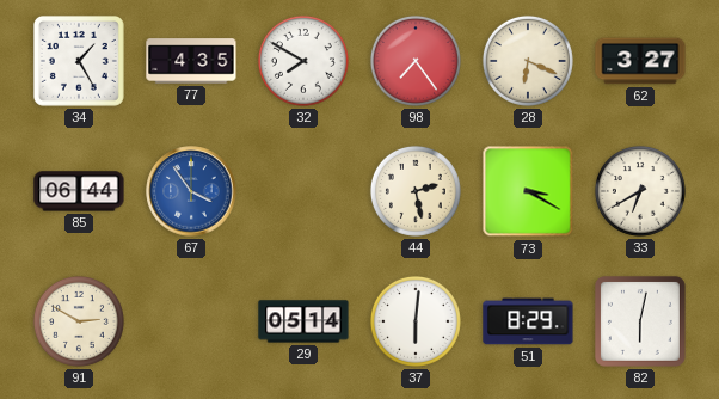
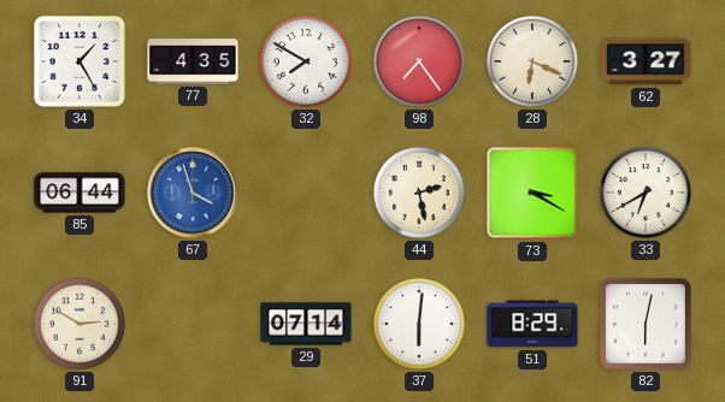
67: 3:54 -> 3:57 (193, 193)
29: 05:14 -> 07:14 (306, 324)
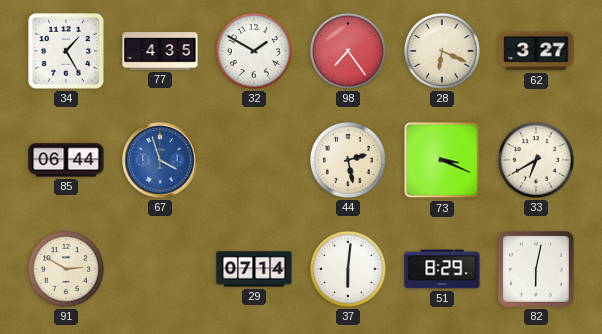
32: 7:50 -> 1:50 (254, 51)
73: 3:20 -> 3:19 (442, 160)
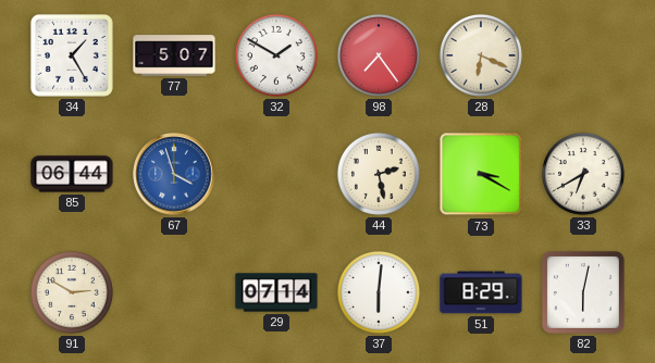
77: 4:35 -> 5:07 (174, 55)
62: 3:27 -> none (536, 51)
73: 3:19 -> 3:20 (481, 174)
